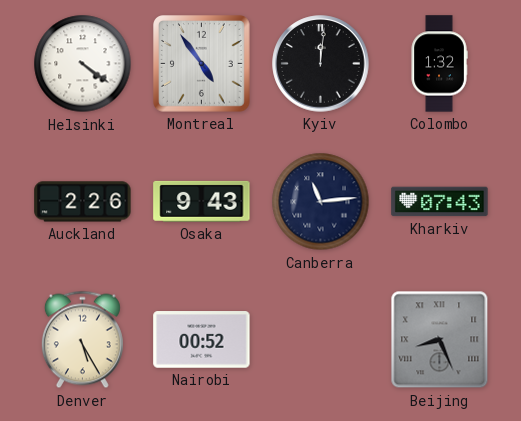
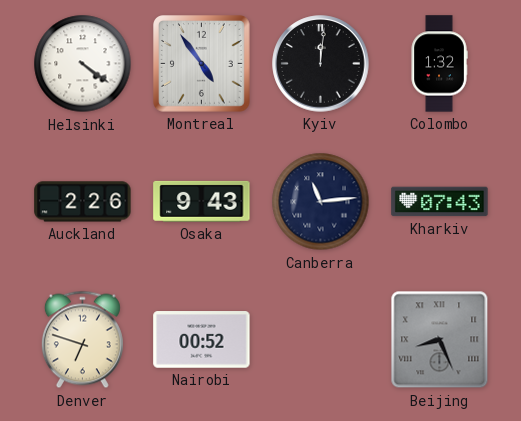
Denver: 5:25 -> 6:48 (82, 340)
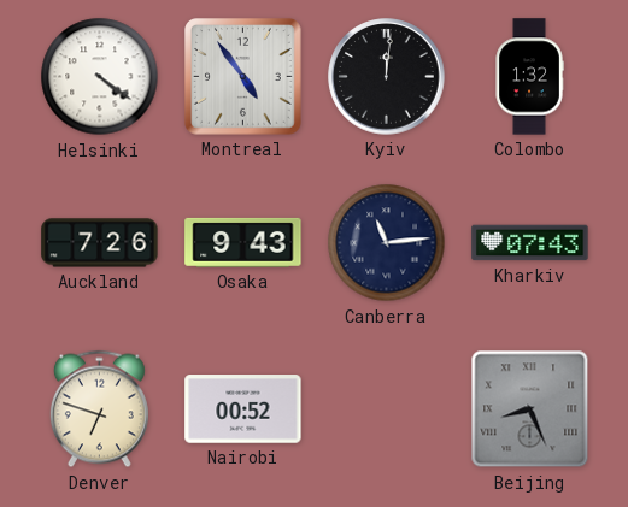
Auckland: 2:26 -> 7:26 (100, 243)
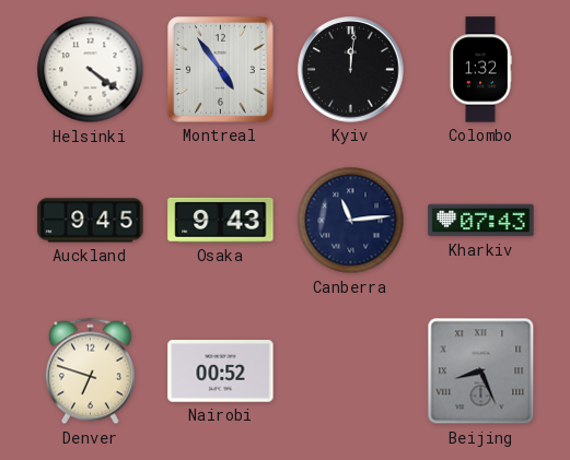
Auckland: 7:26 -> 9:45 (91, 221)
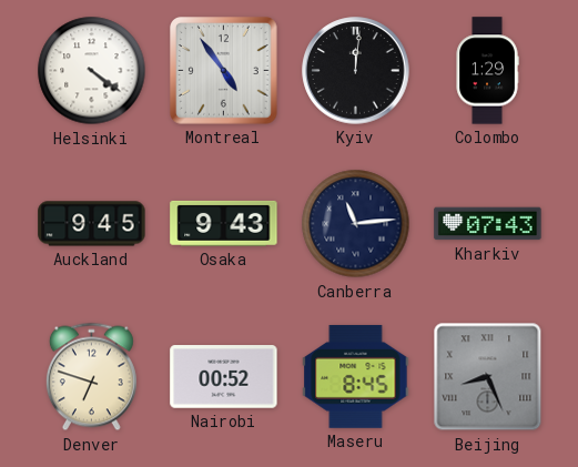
Colombo: 1:32 -> 1:29 (487, 71)
Maseru: none -> 8:45 (356, 376)
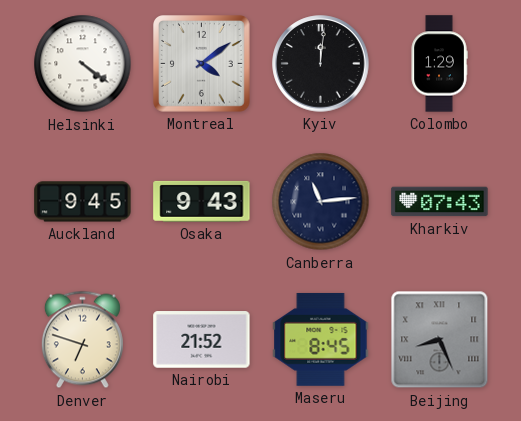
Montreal: 4:54 -> 4:09 (202, 64)
Nairobi: 00:52 -> 21:52 (202, 340)
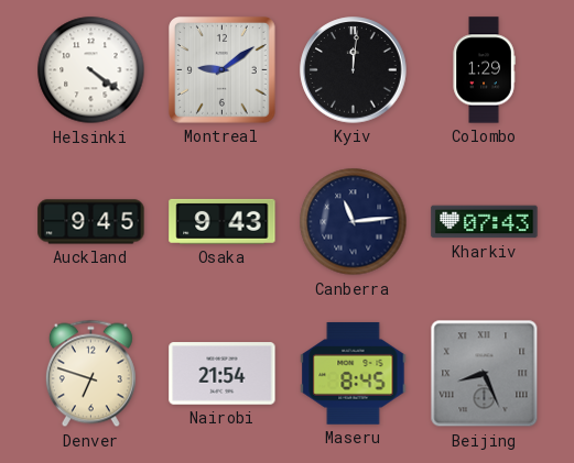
Montreal: 4:09 -> 9:09 (223, 70)
Nairobi: 21:52 -> 21:54 (223, 374)
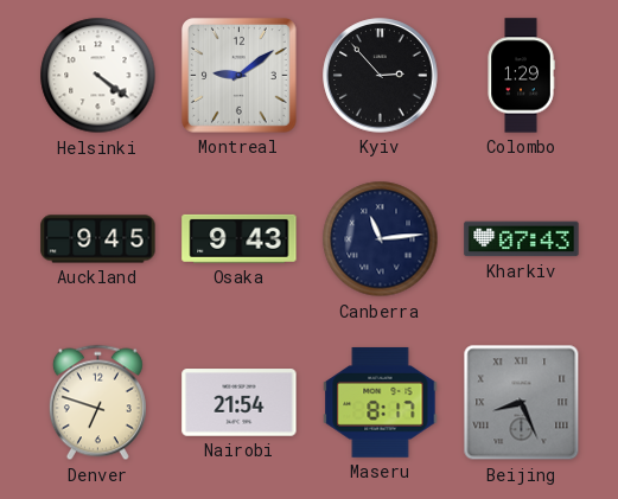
Kyiv: 12:01 -> 2:53 (381, 76)
Maseru: 8:45 -> 8:17 (381, 402)
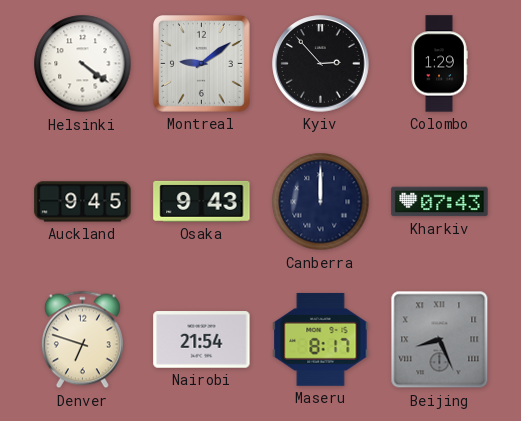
Canberra: 11:14 -> 12:00 (321, 202)
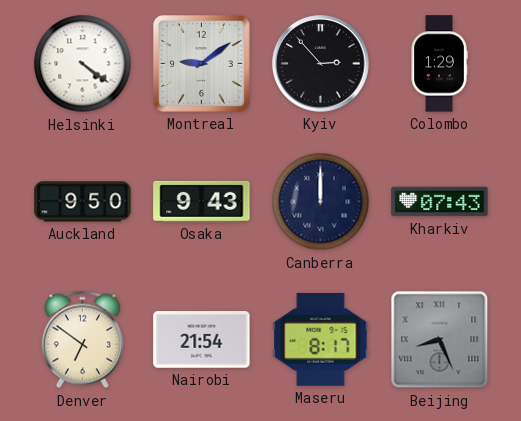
Auckland: 9:45 -> 9:50 (83, 202)
Denver: 6:48 -> 6:51 (82, 340)
